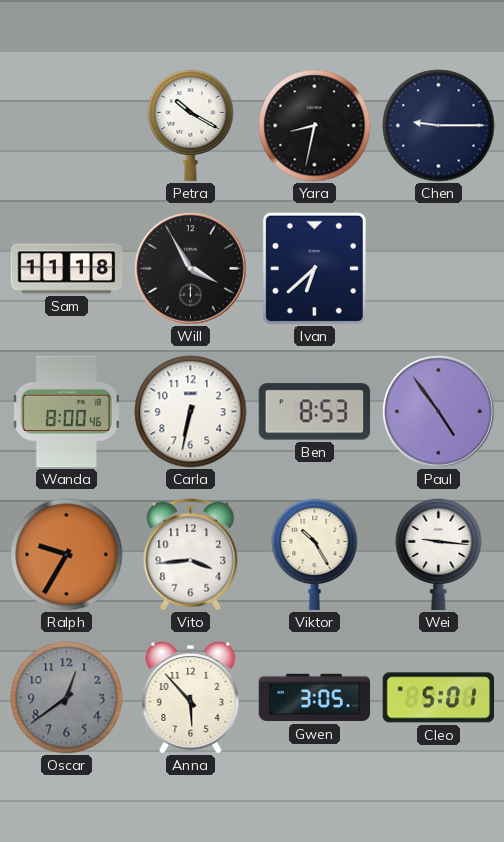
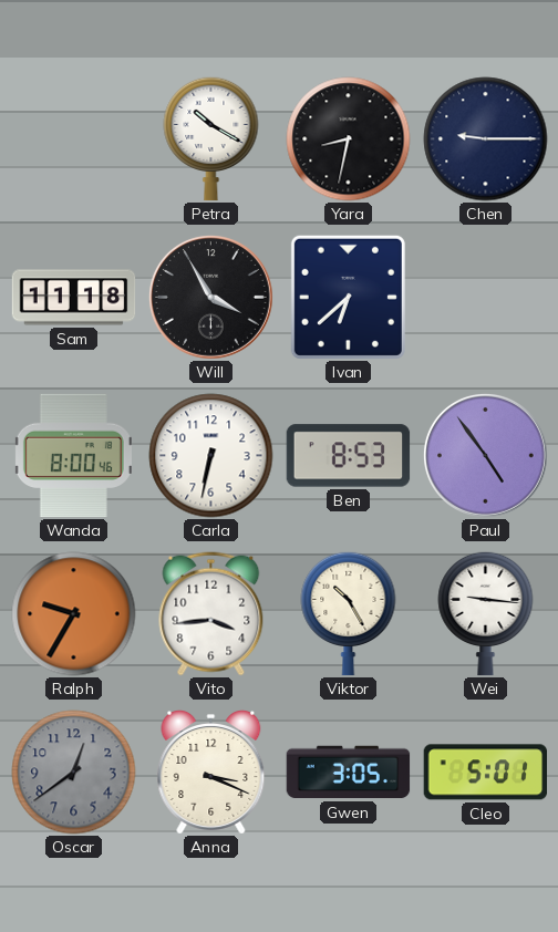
Anna: 5:53 -> 3:19 (211, 773)
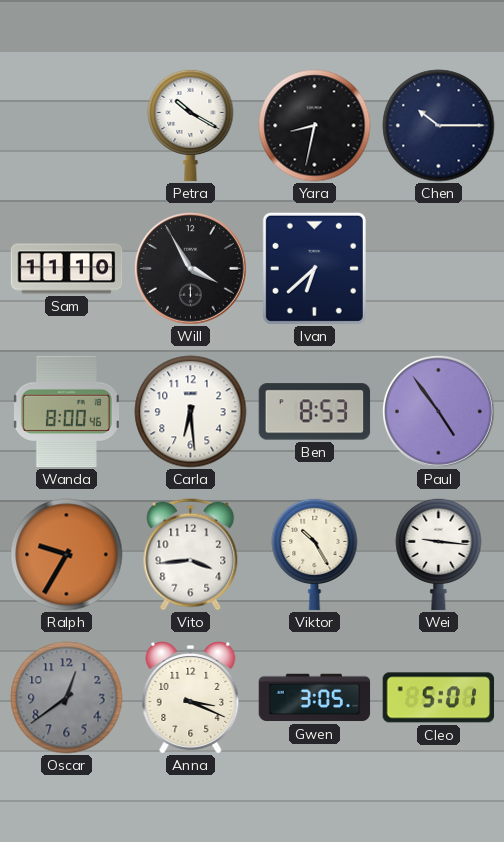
Chen: 9:15 -> 10:15 (439, 126)
Sam: 11:18 -> 11:10 (67, 269)
Carla: 6:32 -> 6:29 (191, 412)
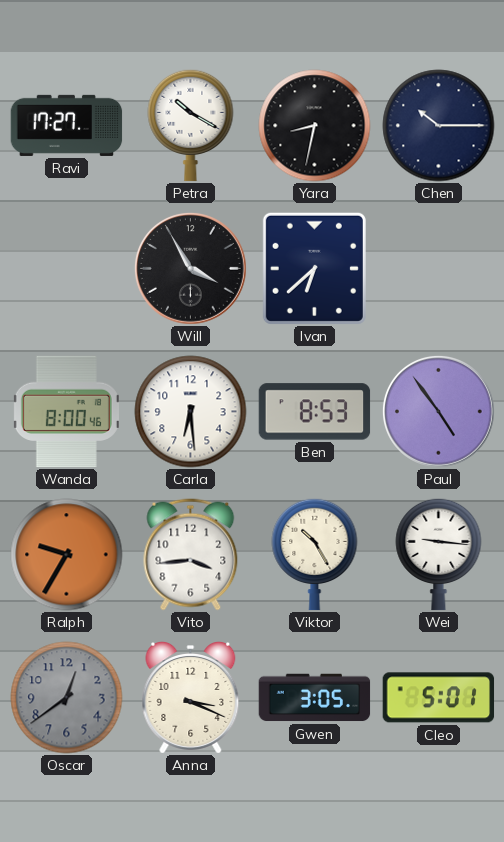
Ravi: none -> 17:27 (67, 125)
Sam: 11:10 -> none (67, 269)
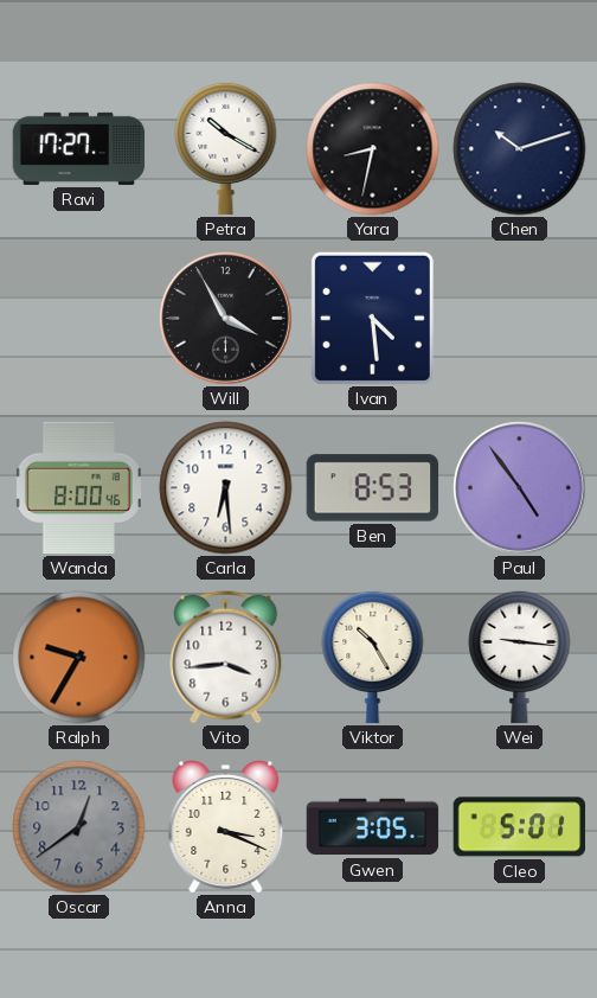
Chen: 10:15 -> 10:12 (520, 149)
Ivan: 6:38 -> 4:29 (372, 318)
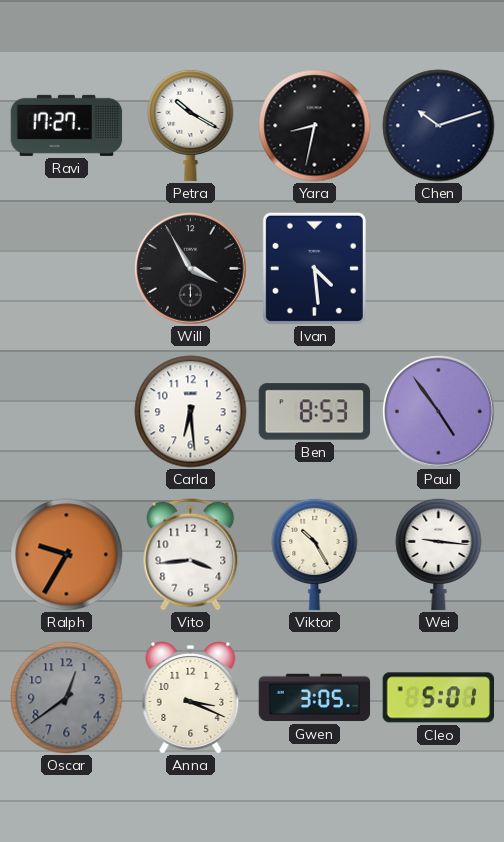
Wanda: 8:00 -> none (78, 488)
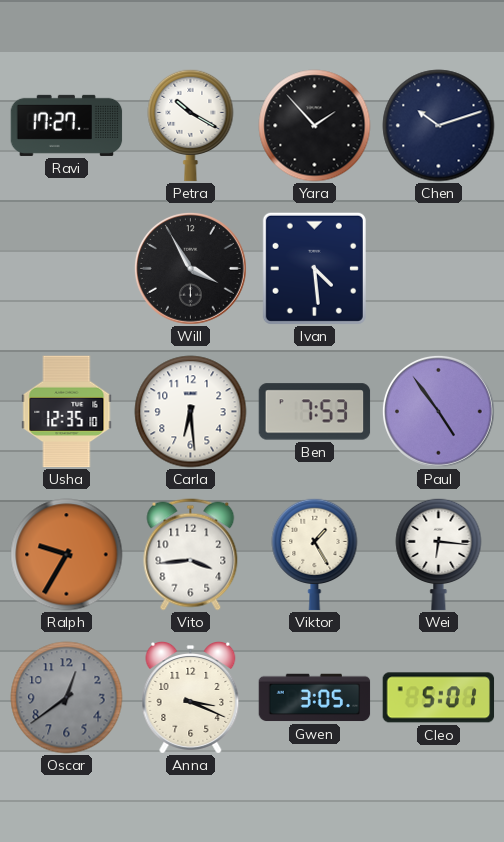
Yara: 8:32 -> 1:53 (315, 126)
Usha: none -> 12:35 (67, 412)
Ben: 8:53 -> 7:53 (315, 412)
Viktor: 10:25 -> 1:25 (315, 554)
Wei: 9:16 -> 6:16 (439, 554)
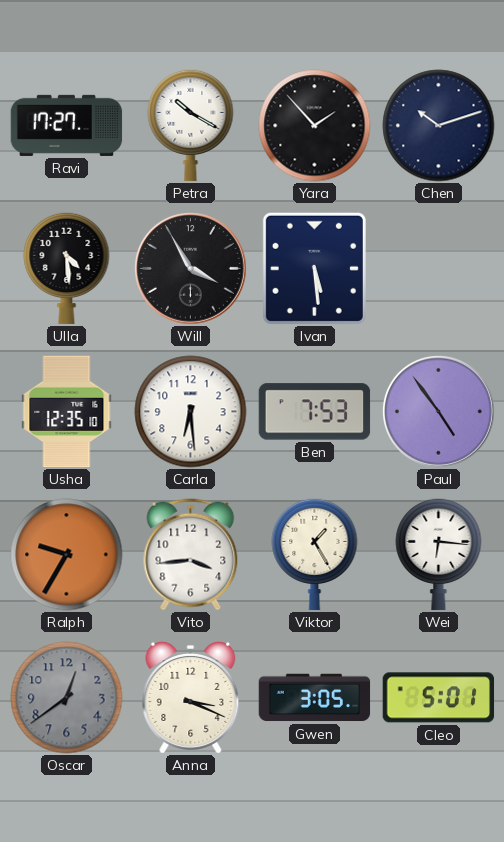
Ulla: none -> 4:29 (67, 268)
Ivan: 4:29 -> 5:29 (314, 268)
